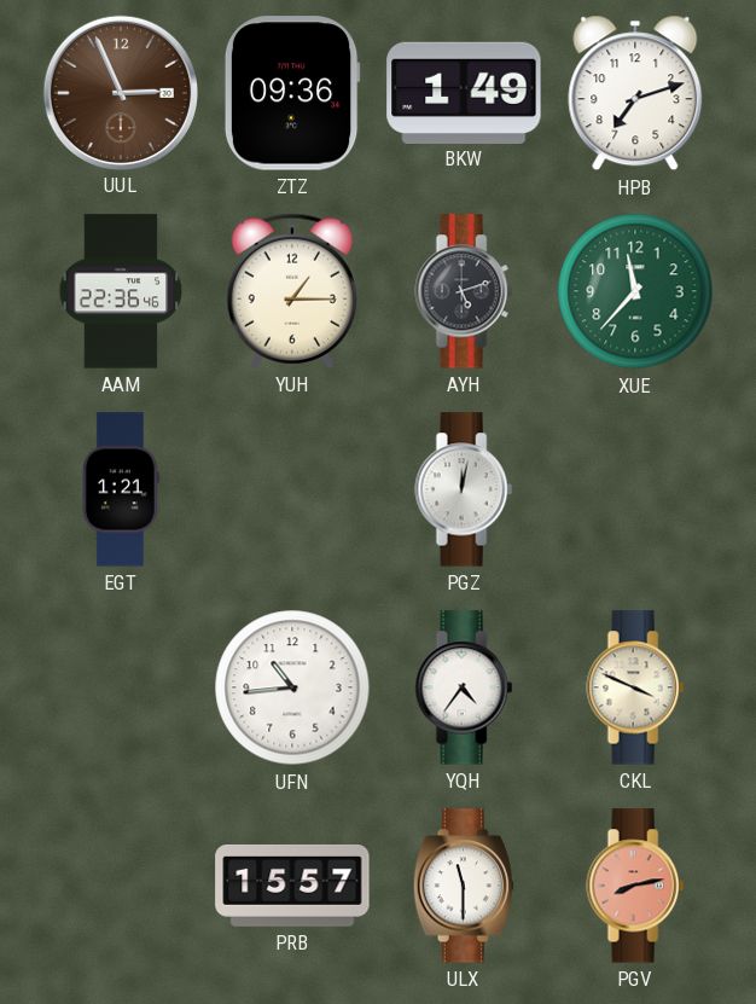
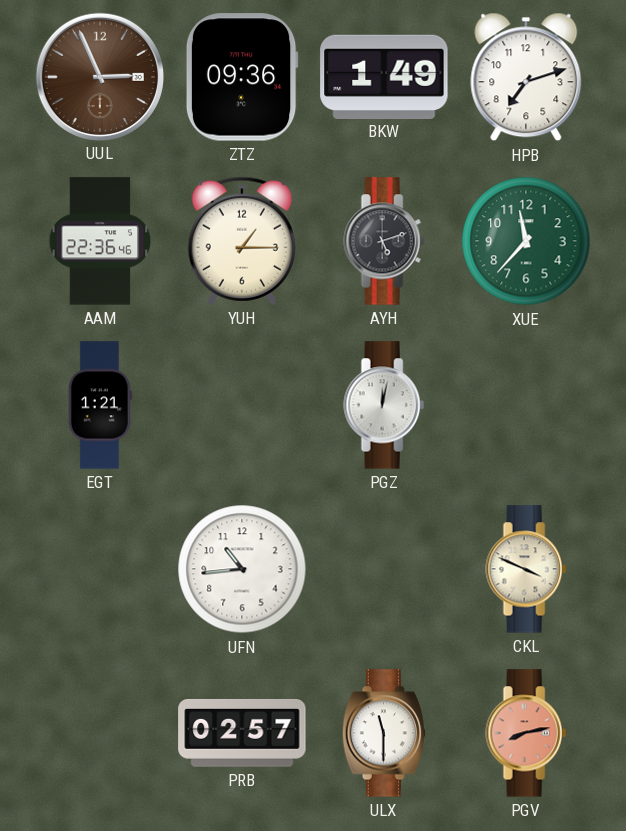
YQH: 4:36 -> none (464, 687)
PRB: 15:57 -> 02:57 (242, 733)
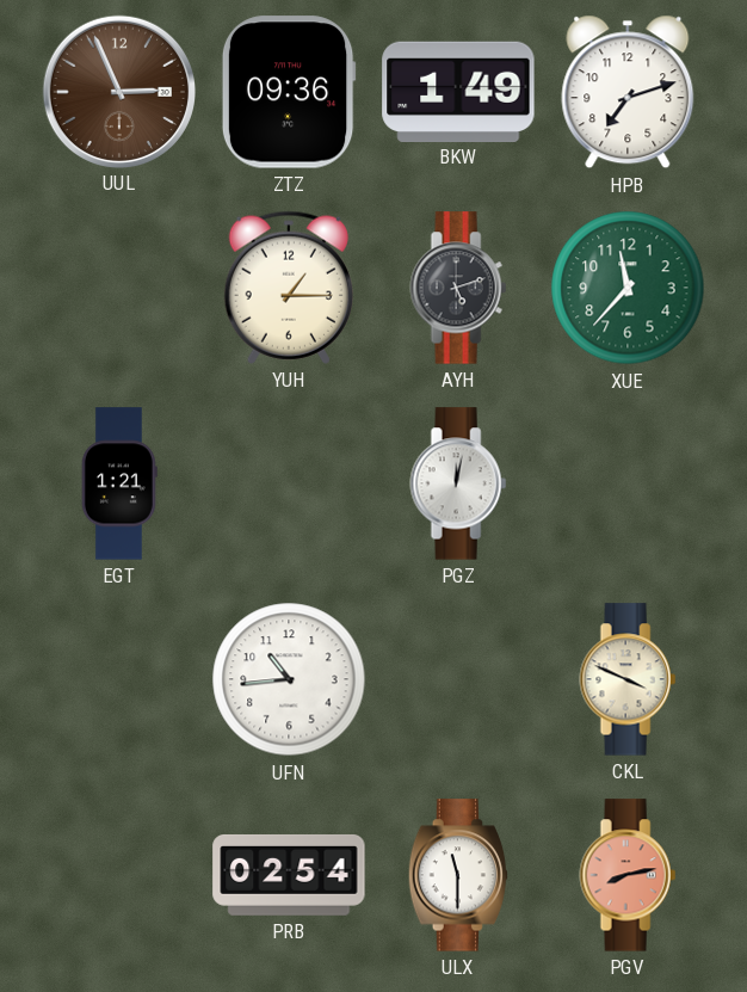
AAM: 22:36 -> none (100, 241)
PRB: 02:57 -> 02:54 (289, 875)
